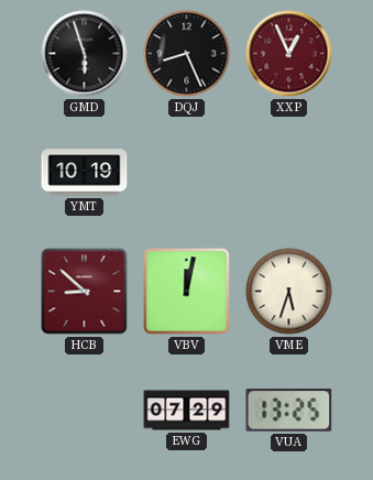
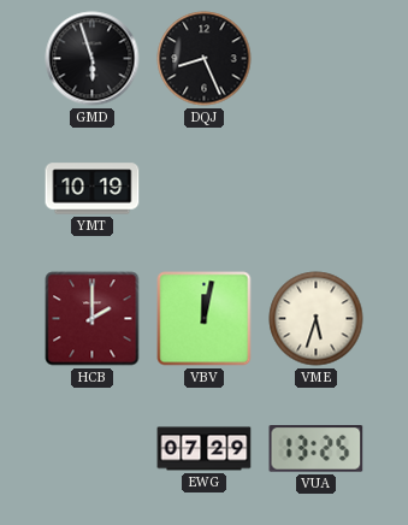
XXP: 12:56 -> none (289, 54)
HCB: 8:52 -> 2:00 (93, 319)
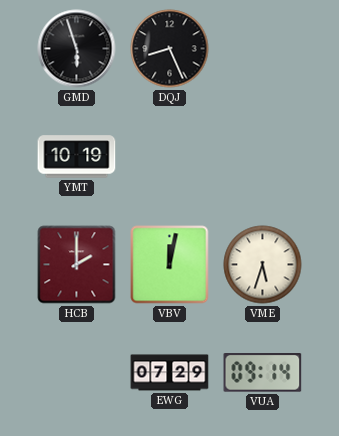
VUA: 13:25 -> 09:14 (263, 373)
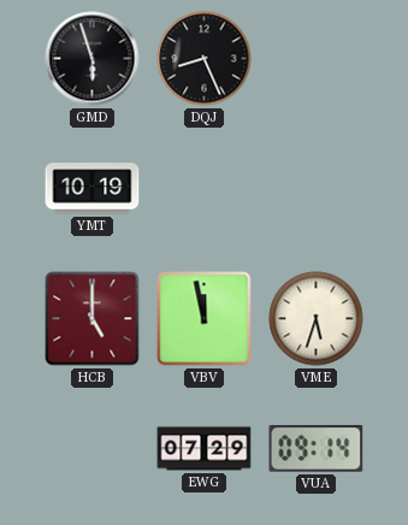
HCB: 2:00 -> 5:00 (93, 319)
VBV: 12:02 -> 11:58 (205, 319)
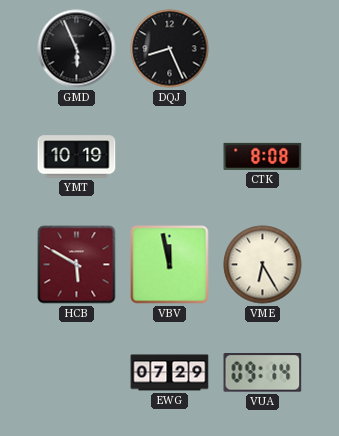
GMD: 5:57 -> 5:56 (77, 49)
CTK: none -> 8:08 (263, 156)
HCB: 5:00 -> 5:50 (77, 265)
VME: 5:33 -> 6:25 (263, 265)
